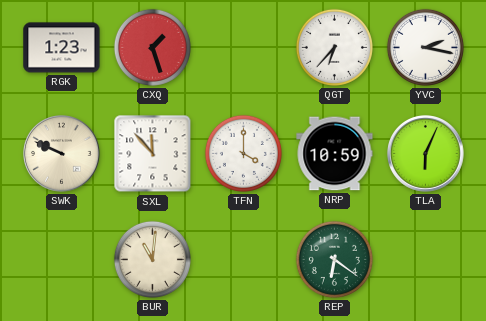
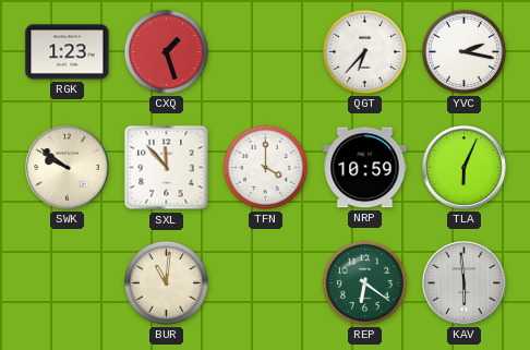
SWK: 9:49 -> 9:51 (68, 168)
KAV: none -> 5:59 (465, 283)
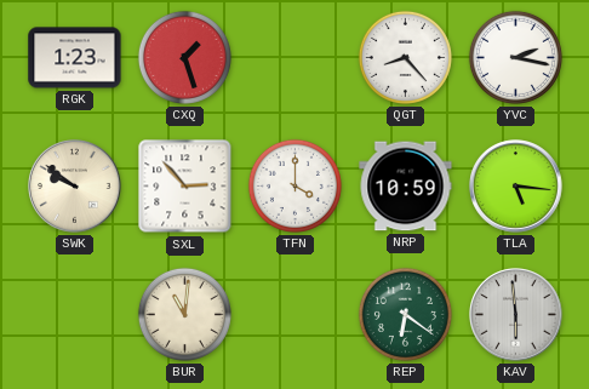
QGT: 6:37 -> 8:23 (405, 57)
SXL: 11:53 -> 2:53 (185, 187)
TLA: 6:04 -> 5:16 (516, 187)
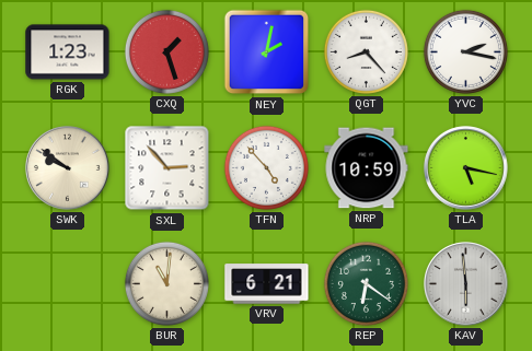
NEY: none -> 2:02 (267, 52)
TFN: 4:00 -> 4:53 (266, 167)
TLA: 5:16 -> 5:17 (466, 168)
VRV: none -> 6:21 (267, 284)
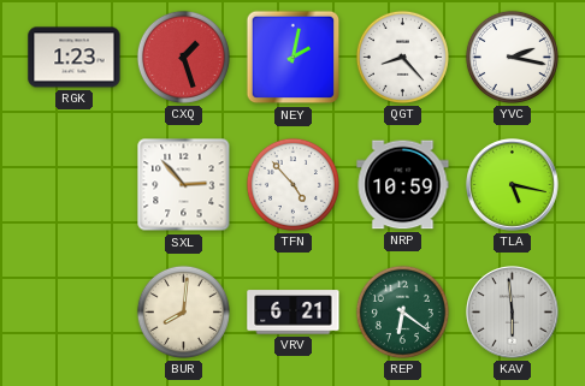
SWK: 9:51 -> none (68, 168)
BUR: 11:01 -> 8:01 (183, 311)
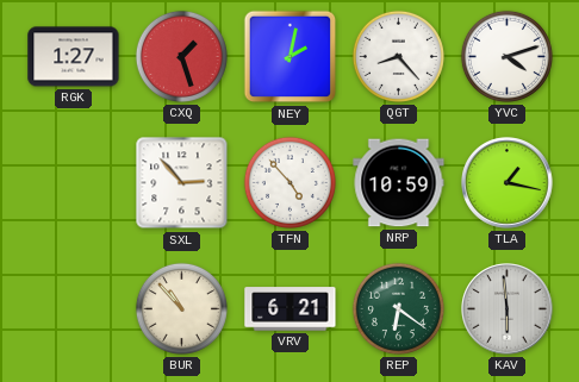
RGK: 1:23 -> 1:27 (74, 57)
YVC: 2:17 -> 4:12 (506, 56)
TLA: 5:17 -> 1:17 (508, 183)
BUR: 8:01 -> 10:53 (181, 308)
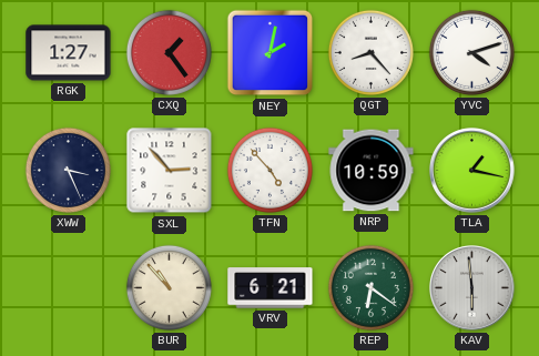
CXQ: 1:27 -> 1:24 (169, 52)
XWW: none -> 3:26 (68, 170)
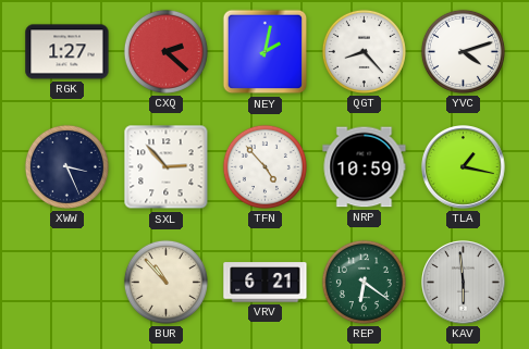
CXQ: 1:24 -> 2:22 (165, 51)
